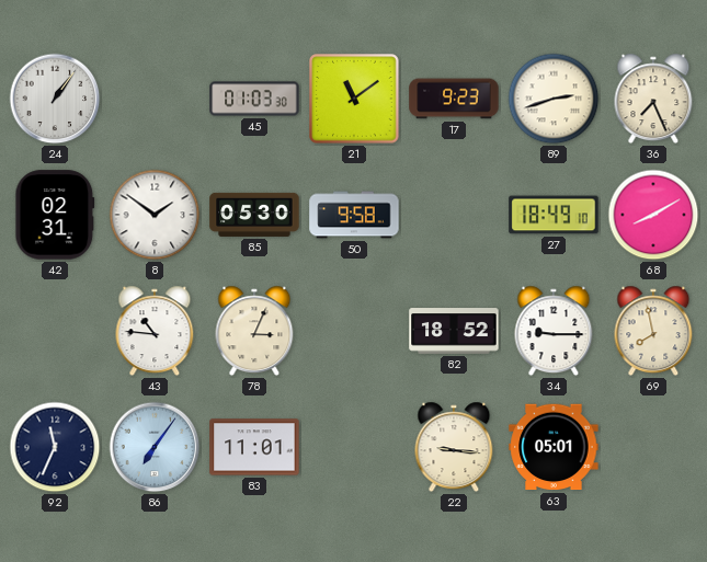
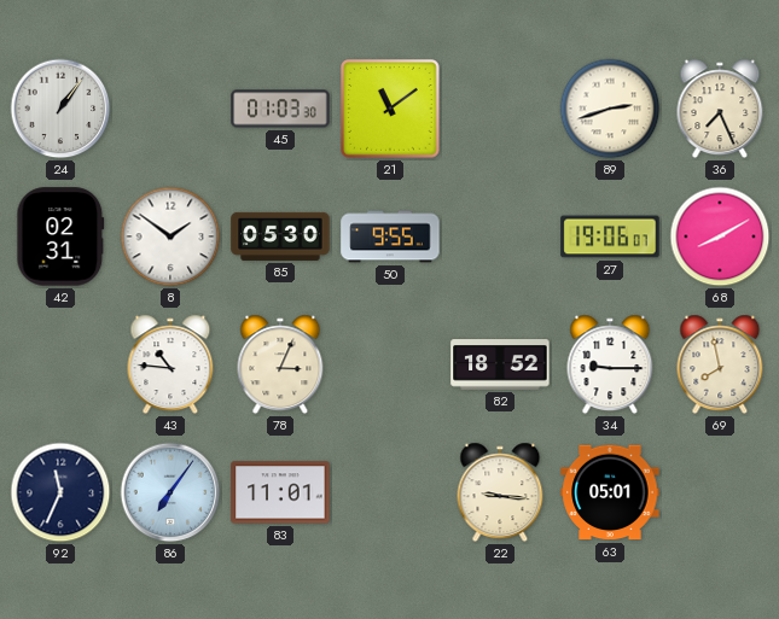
17: 9:23 -> none (454, 99)
50: 9:58 -> 9:55 (390, 236)
27: 18:49 -> 19:06 (610, 236)
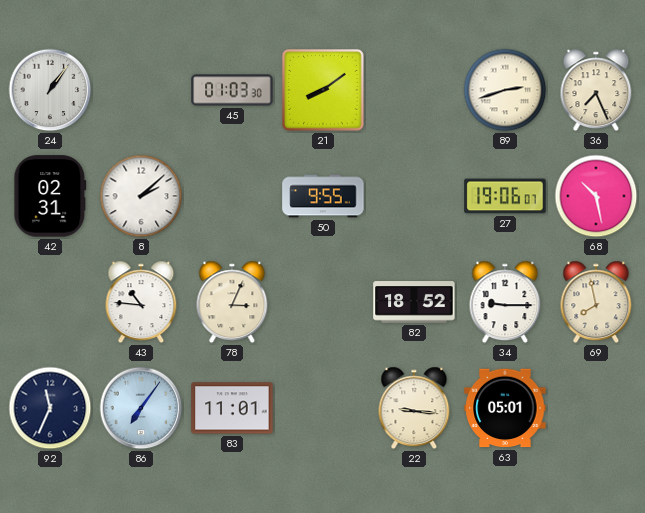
21: 11:09 -> 8:09 (323, 90)
8: 1:51 -> 2:08 (141, 196)
85: 05:30 -> none (280, 236)
68: 8:10 -> 10:28 (596, 196)
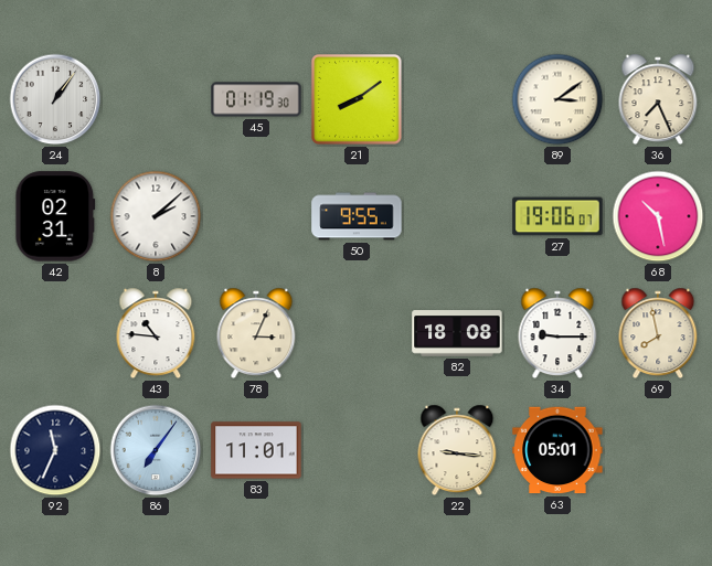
45: 01:03 -> 01:19 (256, 99)
89: 2:42 -> 3:09 (557, 99)
82: 18:52 -> 18:08 (457, 333)
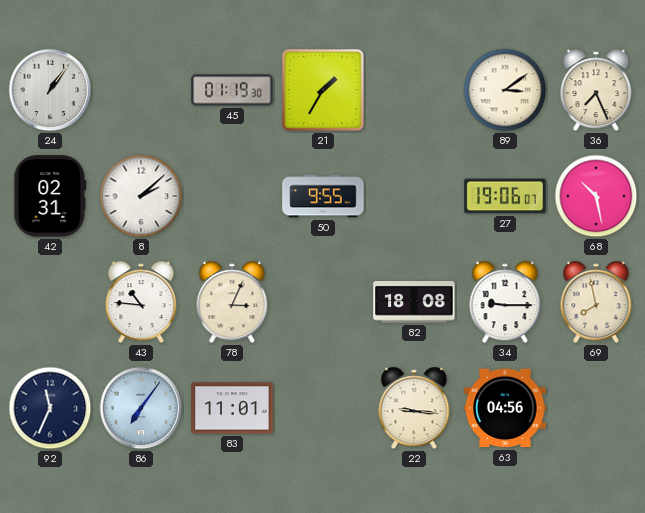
21: 8:09 -> 1:35 (323, 90)
63: 05:01 -> 04:56 (505, 408)
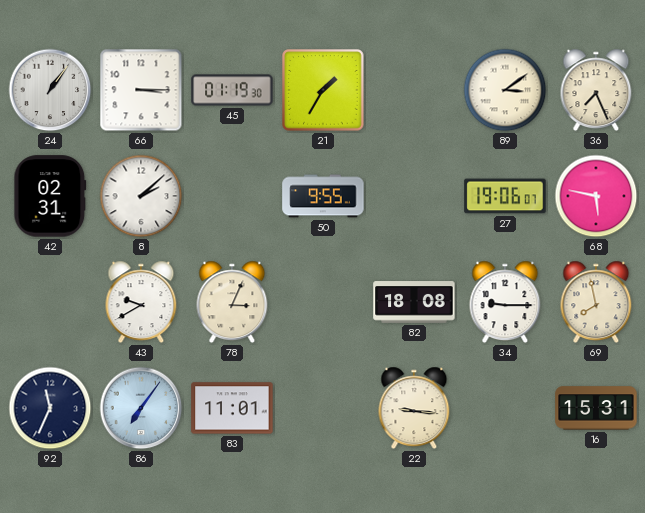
66: none -> 3:15 (141, 90)
68: 10:28 -> 5:47 (596, 196)
43: 10:46 -> 9:40 (141, 302)
63: 04:56 -> none (505, 408)
16: none -> 15:31 (596, 408)
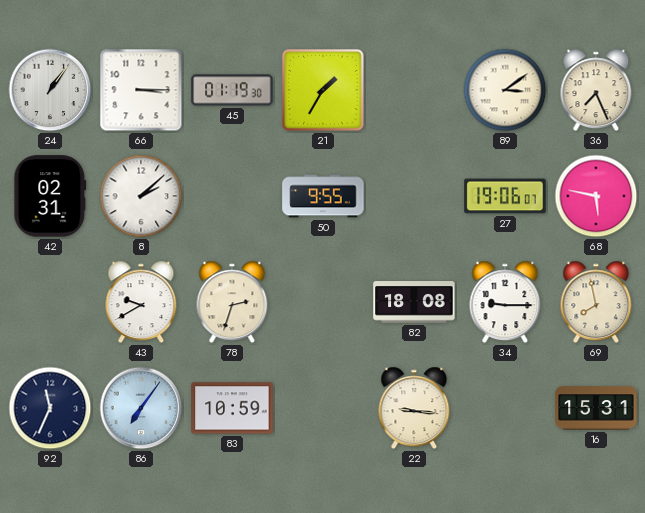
78: 3:04 -> 2:33 (232, 302)
83: 11:01 -> 10:59 (232, 408)
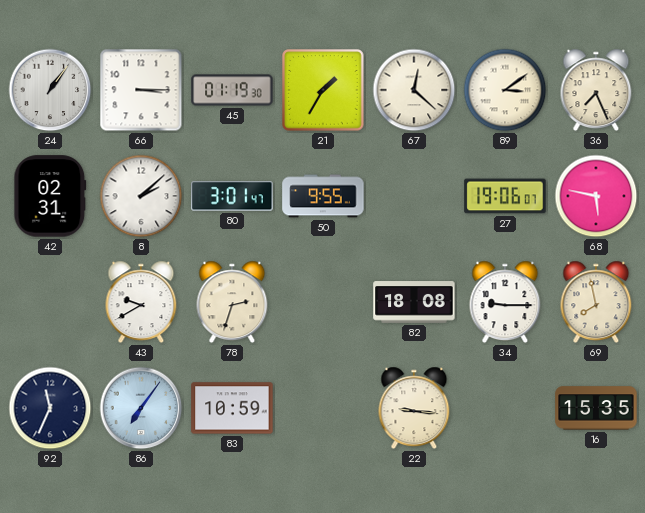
67: none -> 12:22 (414, 90)
80: none -> 3:01 (232, 196)
16: 15:31 -> 15:35 (596, 408)
